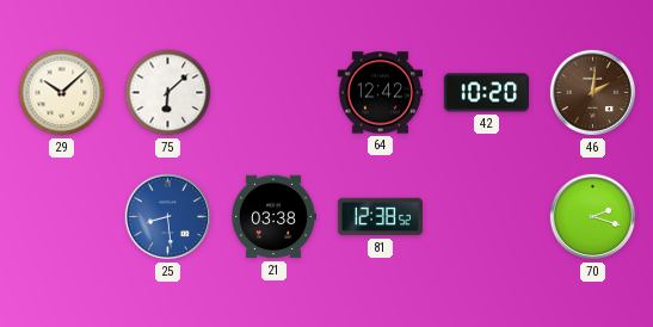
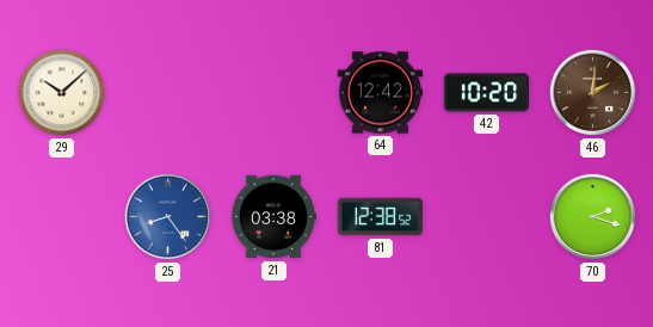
75: 6:08 -> none (168, 93)
25: 8:29 -> 8:24 (168, 217)
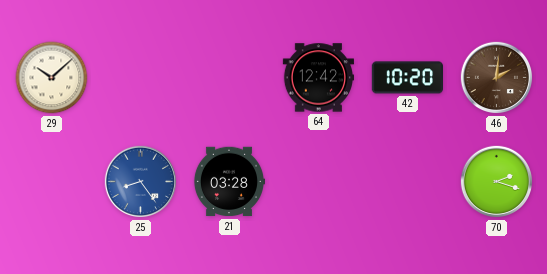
21: 03:38 -> 03:28 (228, 182)
81: 12:38 -> none (380, 217)
